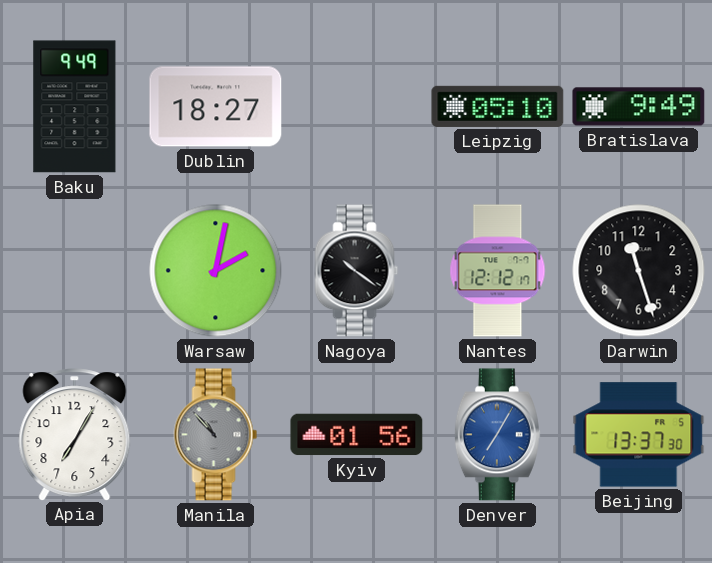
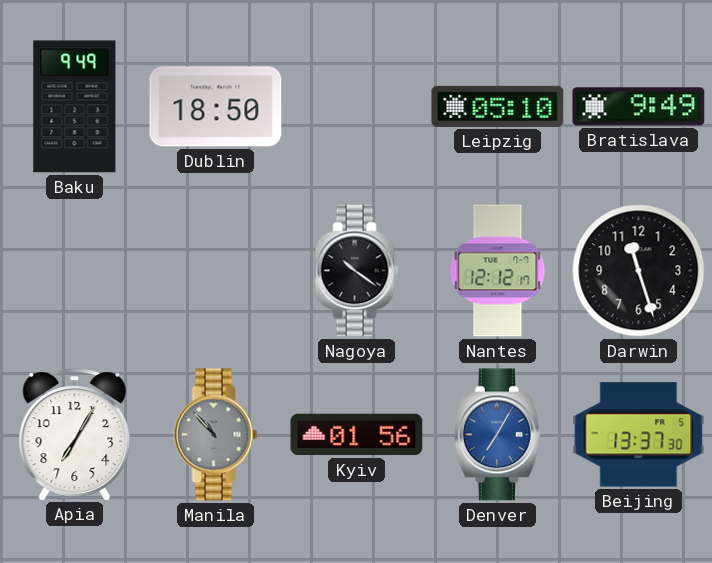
Dublin: 18:27 -> 18:50 (216, 107)
Warsaw: 2:02 -> none (216, 271)
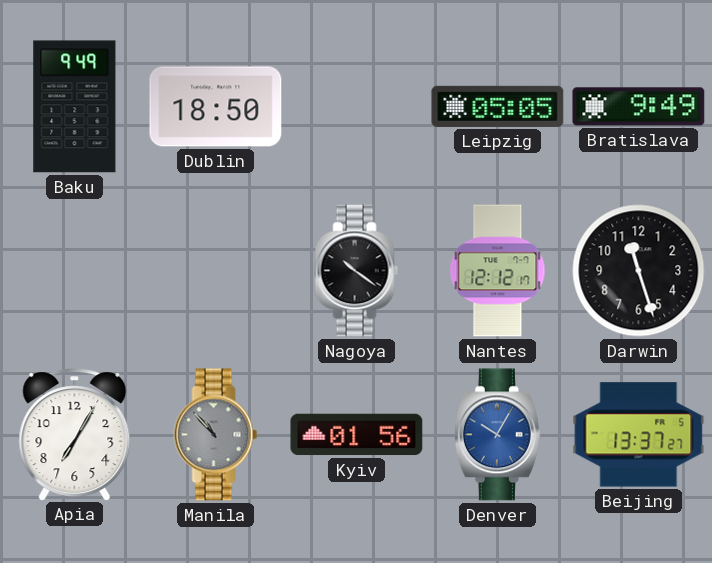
Leipzig: 05:10 -> 05:05 (498, 106)
Denver: 7:05 -> 10:05 (497, 435)
Beijing: 13:37:30 -> 13:37:27 (639, 435)
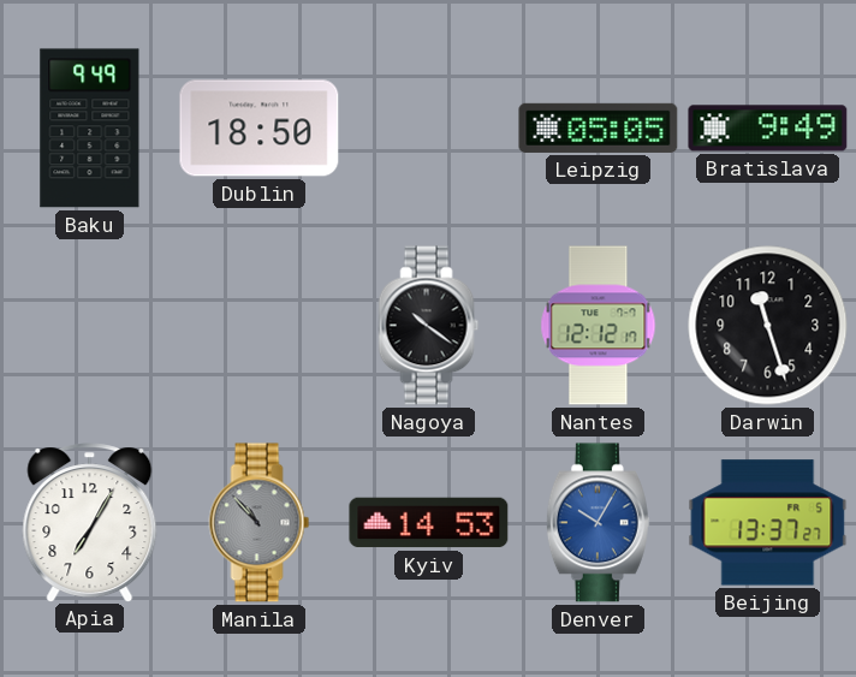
Kyiv: 01:56 -> 14:53 (429, 523)
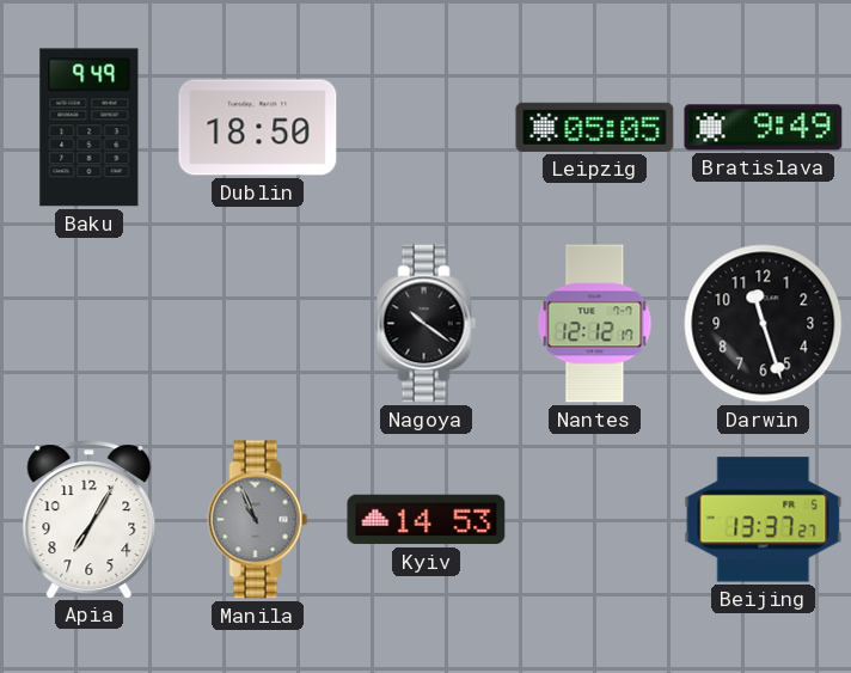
Manila: 10:53 -> 10:56 (258, 520)
Denver: 10:05 -> none (598, 523)
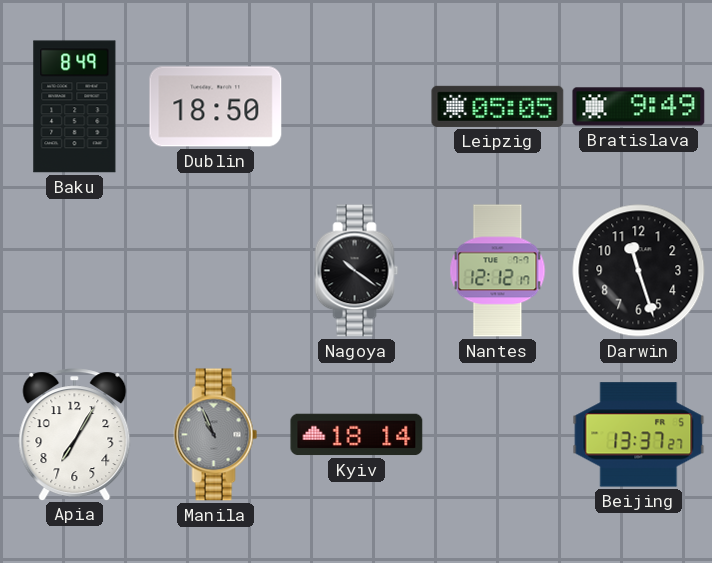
Baku: 9:49 -> 8:49 (75, 107)
Kyiv: 14:53 -> 18:14 (357, 435)
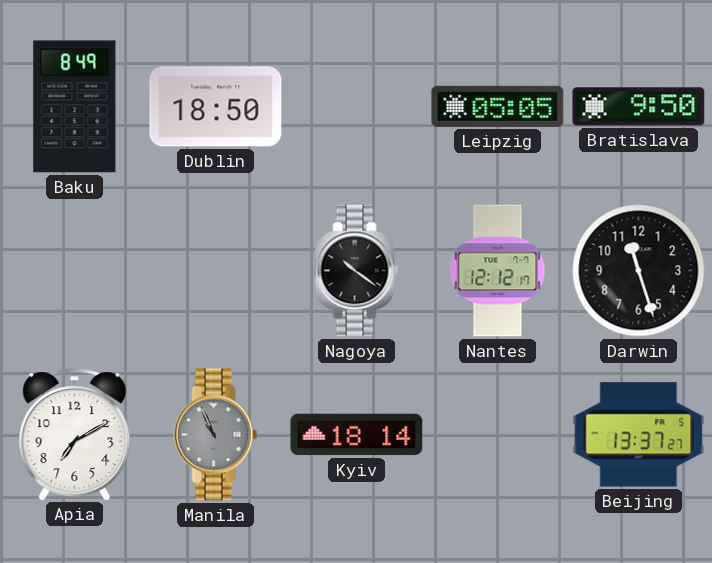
Bratislava: 9:49 -> 9:50 (639, 107)
Apia: 7:05 -> 7:10 (75, 434)
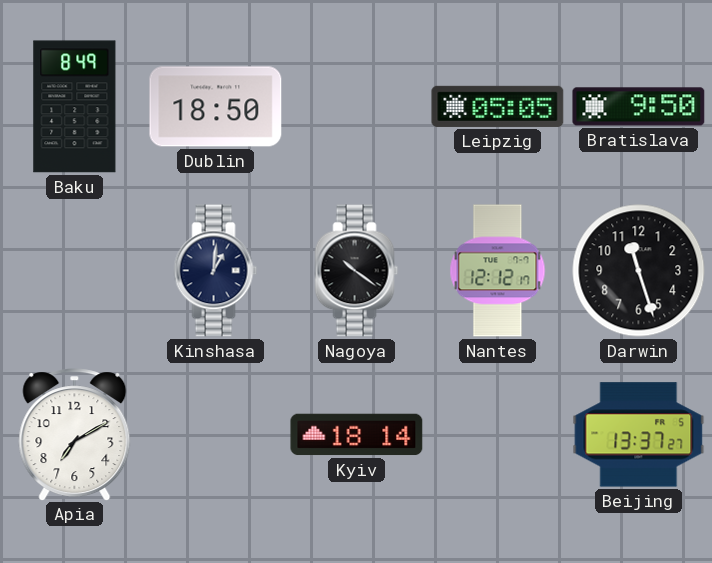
Kinshasa: none -> 1:01 (216, 271)
Manila: 10:56 -> none (216, 435)
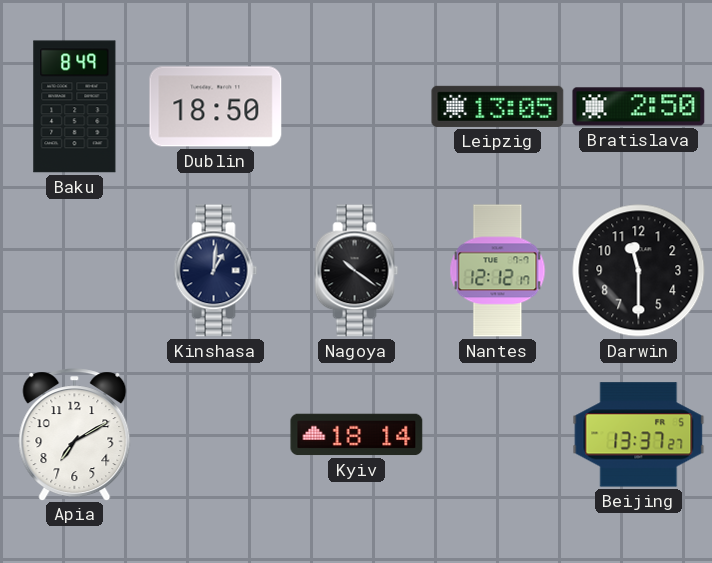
Leipzig: 05:05 -> 13:05 (498, 106)
Bratislava: 9:50 -> 2:50 (639, 107)
Darwin: 11:27 -> 11:30 (639, 271)
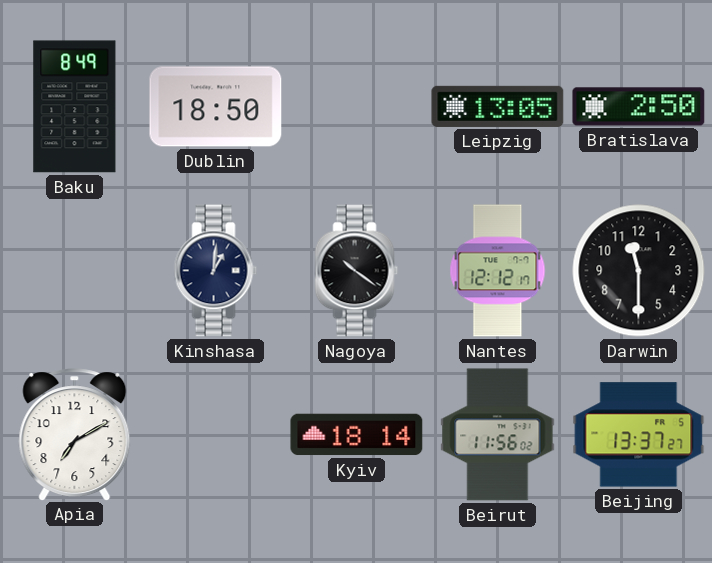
Beirut: none -> 11:56 (498, 435)
